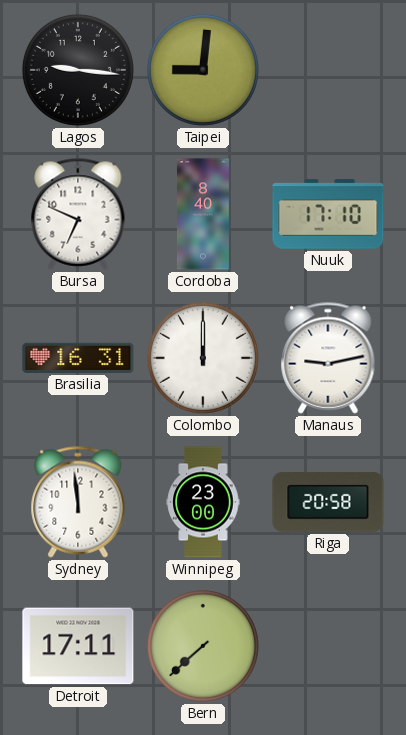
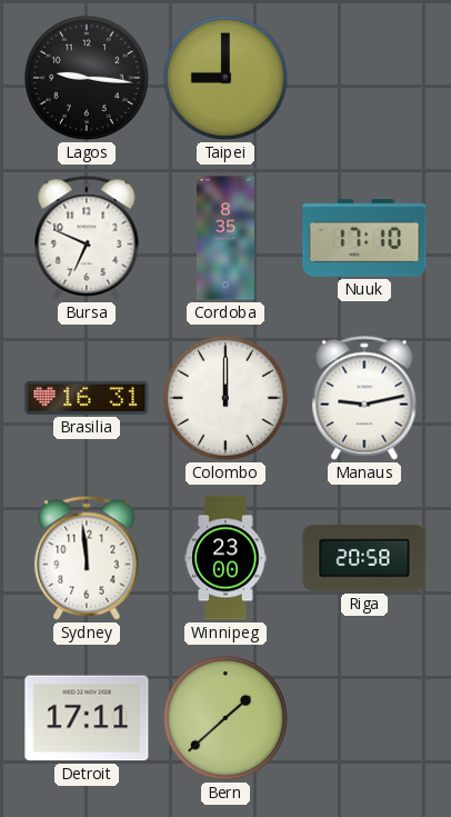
Taipei: 9:01 -> 9:00 (225, 78)
Cordoba: 8:40 -> 8:35 (225, 238)
Bern: 7:38 -> 1:38 (225, 718)
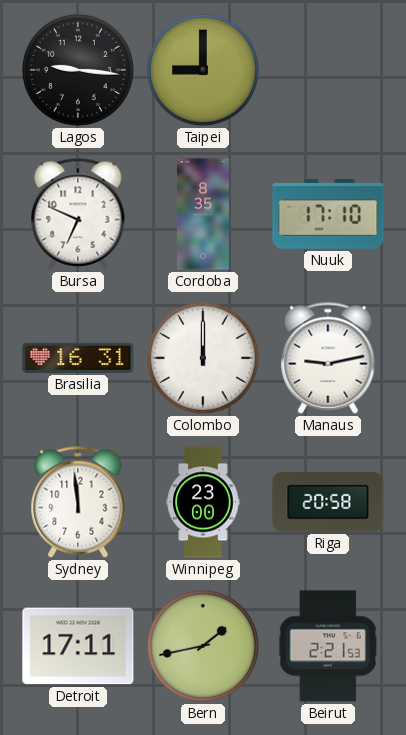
Bern: 1:38 -> 1:43 (203, 646)
Beirut: none -> 2:21 (328, 646)
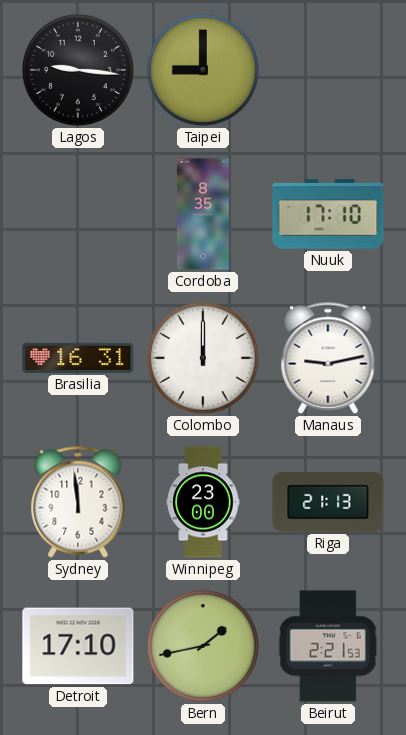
Bursa: 6:49 -> none (78, 214)
Riga: 20:58 -> 21:13 (328, 502)
Detroit: 17:11 -> 17:10 (78, 646)
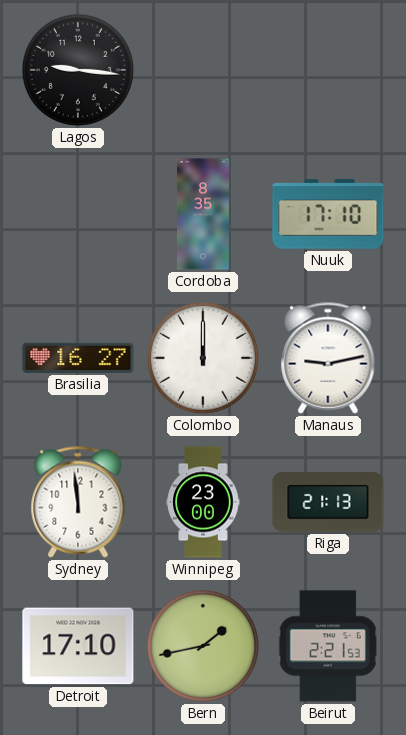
Taipei: 9:00 -> none (203, 70)
Brasilia: 16:31 -> 16:27 (78, 358)
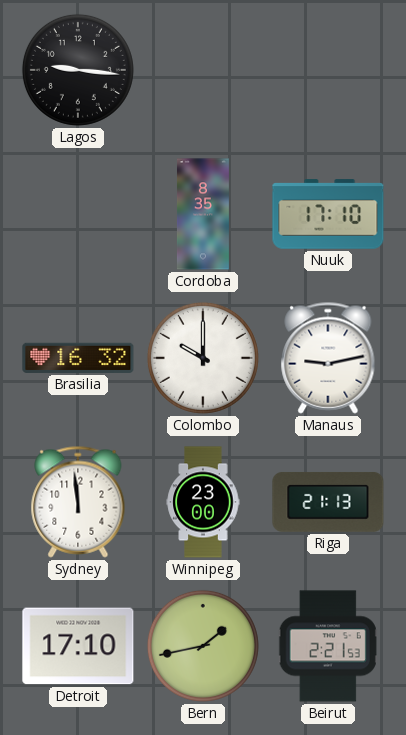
Brasilia: 16:27 -> 16:32 (78, 358)
Colombo: 12:00 -> 10:00 (203, 358)
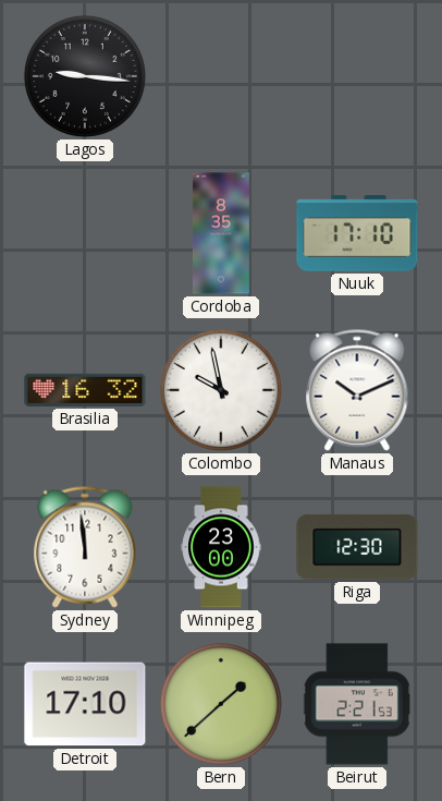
Colombo: 10:00 -> 9:58 (221, 390)
Manaus: 9:13 -> 10:11 (357, 390)
Riga: 21:13 -> 12:30 (357, 547)
Bern: 1:43 -> 1:38 (221, 704)
